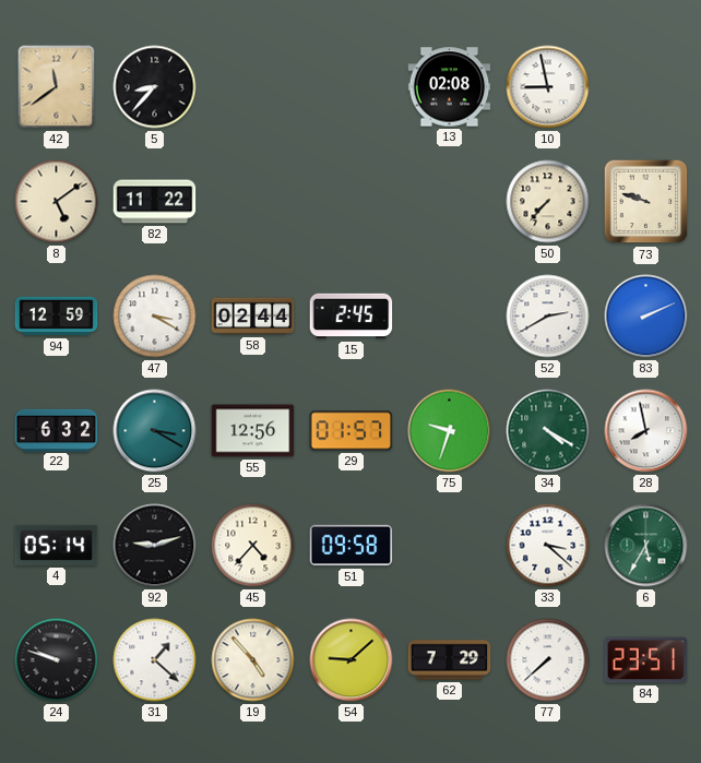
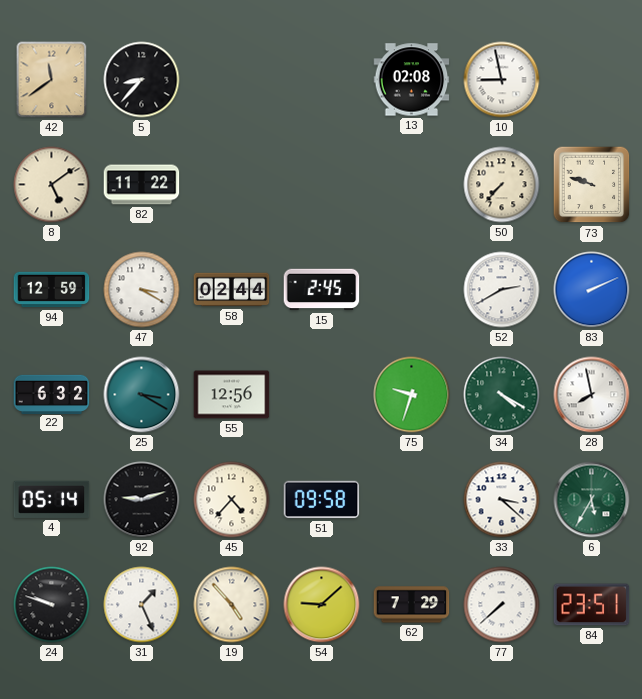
29: 01:57 -> none (352, 431)
31: 1:22 -> 1:26 (142, 605)
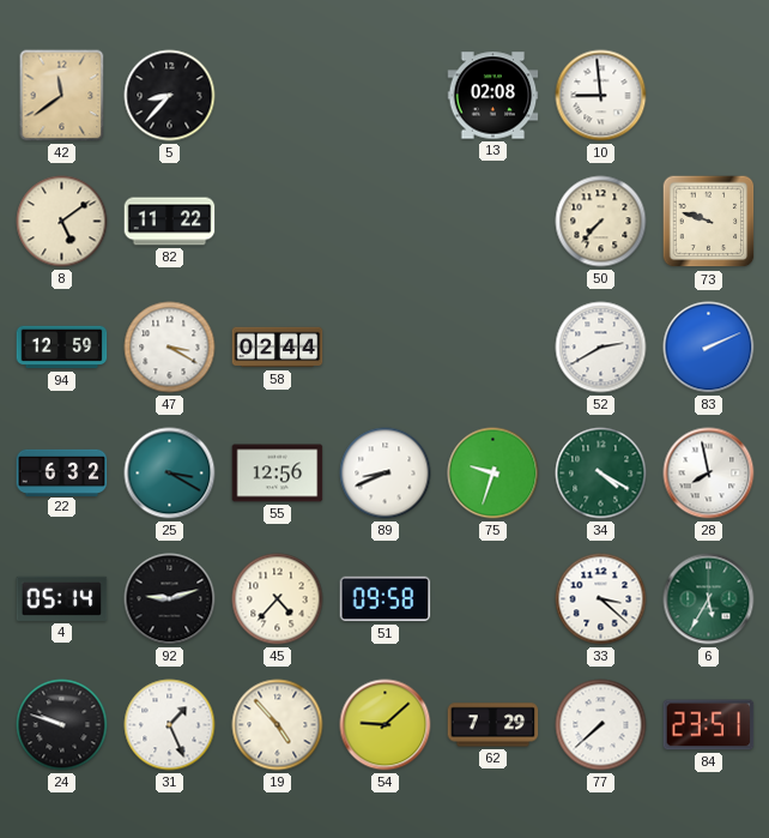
10: 8:58 -> 8:59 (601, 96)
15: 2:45 -> none (322, 290)
89: none -> 8:41 (386, 474)
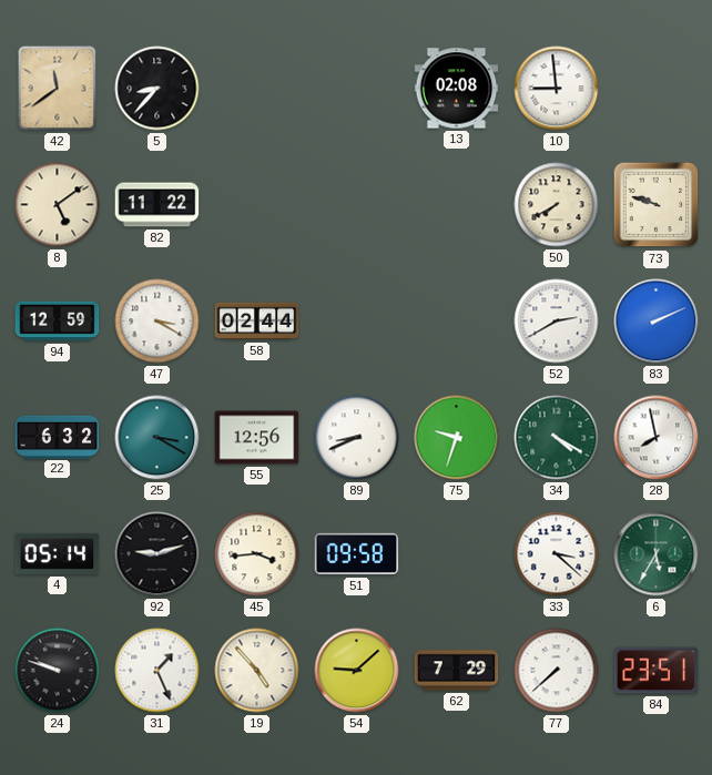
50: 7:37 -> 7:40 (557, 205)
45: 4:37 -> 3:44 (257, 554)
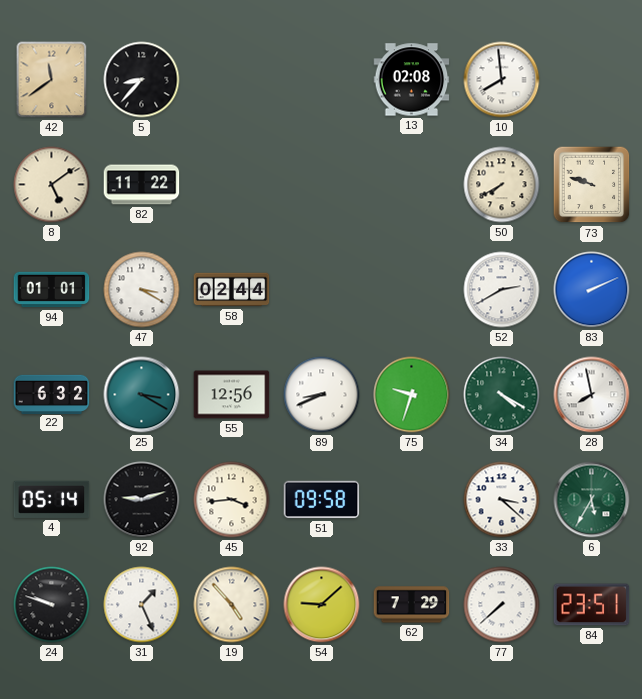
10: 8:59 -> 7:59 (502, 80)
94: 12:59 -> 01:01 (52, 290)
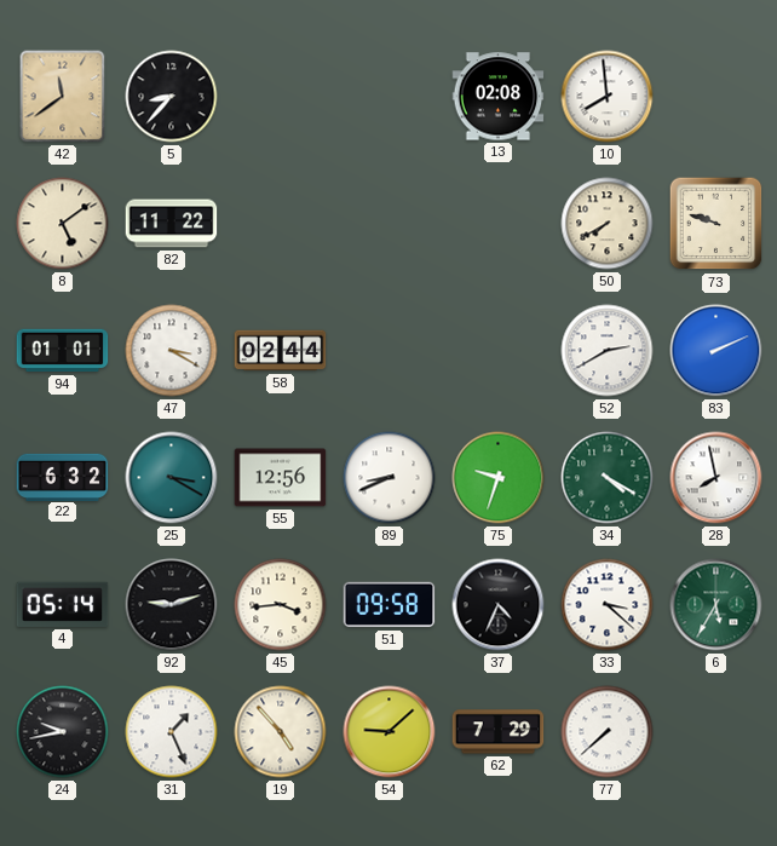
37: none -> 4:34 (499, 605)
24: 9:48 -> 9:43 (63, 732)
84: 23:51 -> none (592, 605)
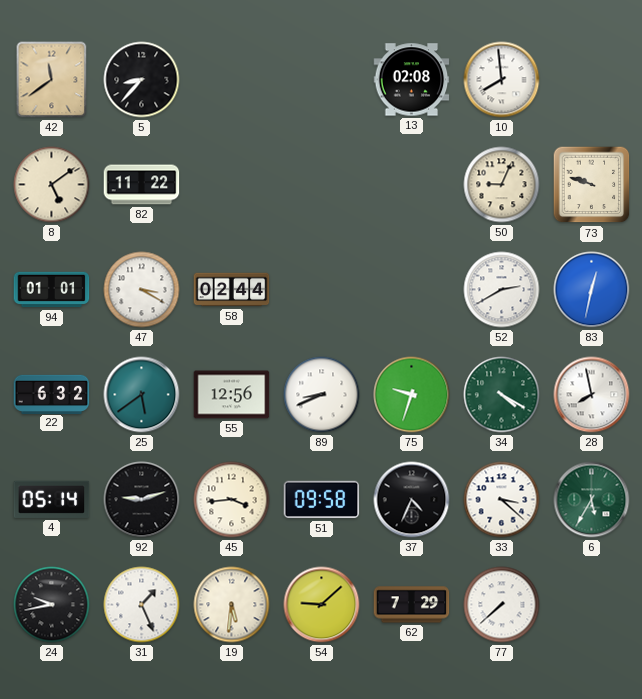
50: 7:40 -> 9:04 (502, 185)
83: 2:11 -> 12:32 (592, 290)
25: 3:20 -> 5:39 (142, 395)
19: 4:53 -> 5:31 (232, 605)
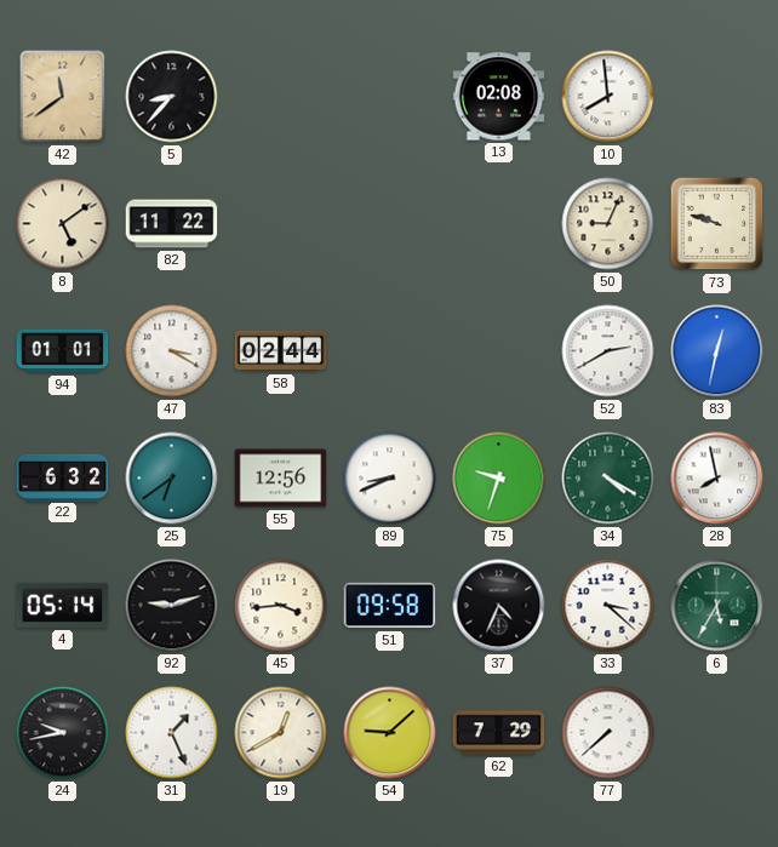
25: 5:39 -> 6:39 (172, 479)
19: 5:31 -> 12:40 (281, 733)
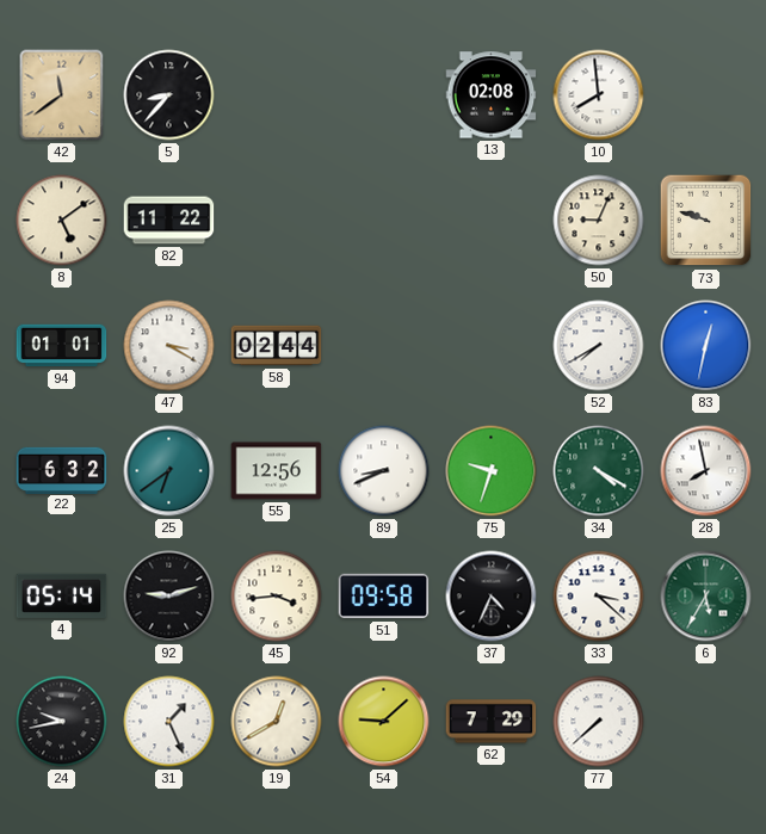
52: 2:40 -> 7:40 (599, 346)
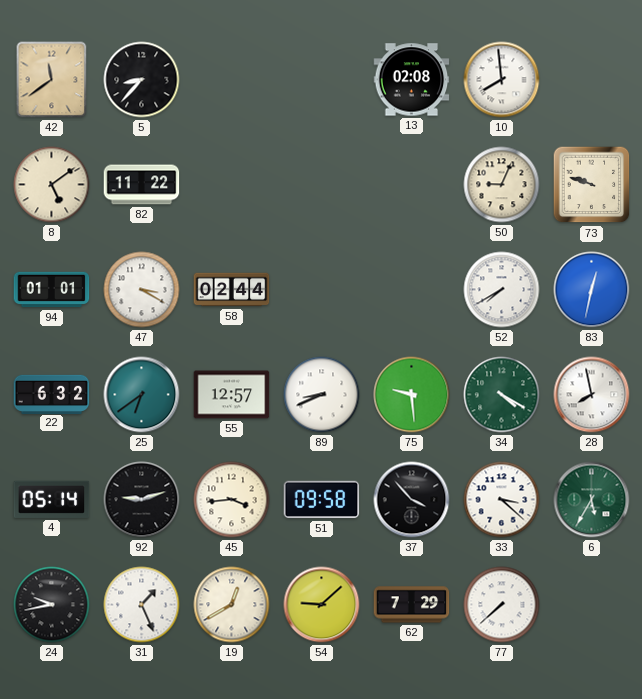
55: 12:56 -> 12:57 (232, 395)
75: 9:33 -> 9:29 (412, 395)
37: 4:34 -> 3:53 (412, 500)
